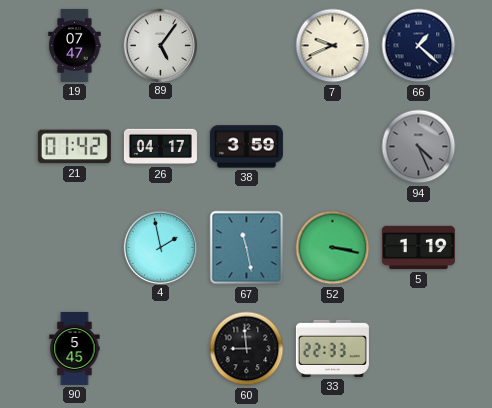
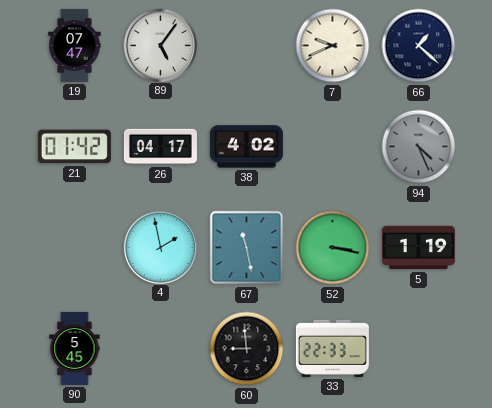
38: 3:59 -> 4:02 (246, 147)
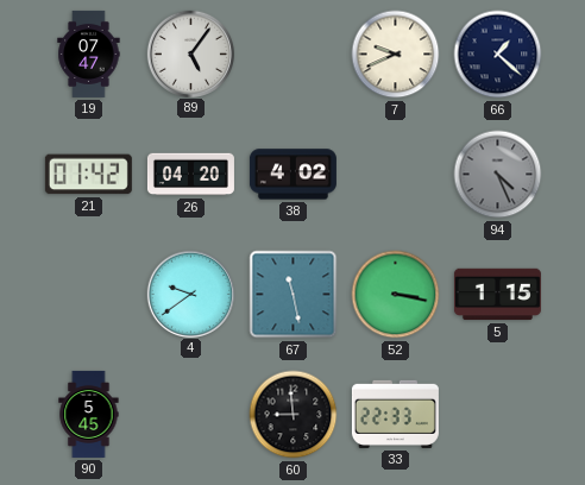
26: 04:17 -> 04:20 (190, 175)
4: 1:58 -> 9:39 (190, 294)
5: 1:19 -> 1:15 (497, 295)
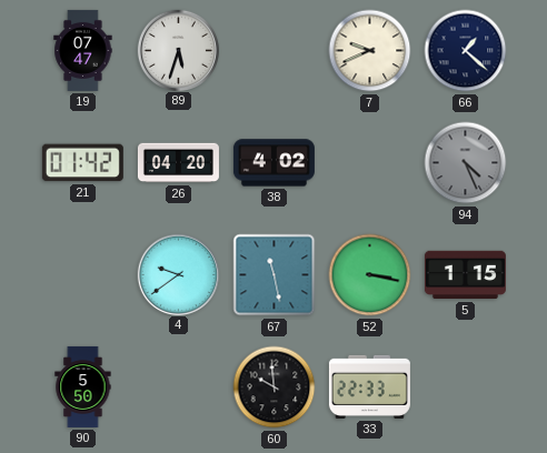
89: 5:06 -> 5:33 (178, 50)
90: 5:45 -> 5:50 (83, 386)
60: 8:59 -> 9:59 (275, 387)
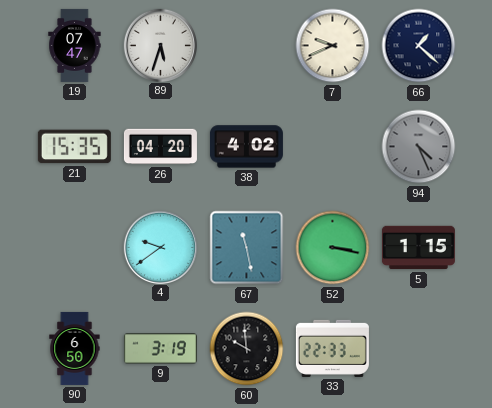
21: 01:42 -> 15:35 (74, 147)
90: 5:50 -> 6:50 (75, 348)
9: none -> 3:19 (160, 349)
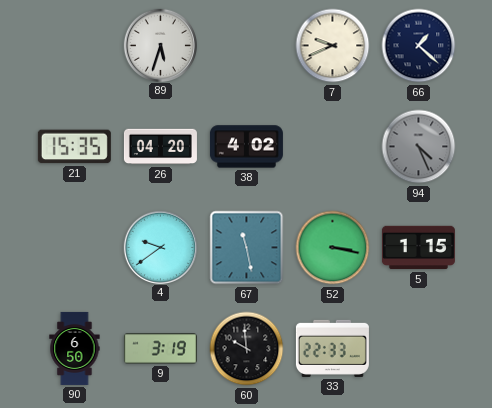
19: 07:47 -> none (75, 45)
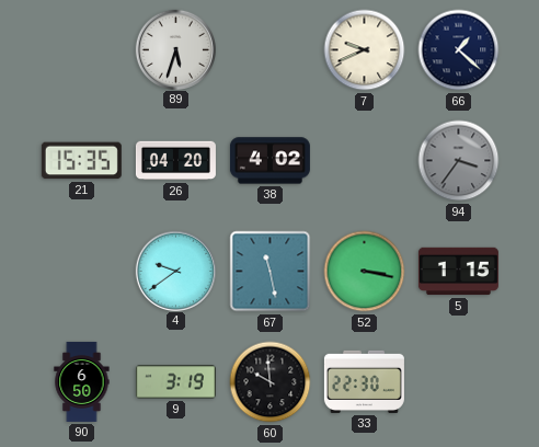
94: 4:26 -> 3:36 (459, 161)
33: 22:33 -> 22:30 (364, 381)
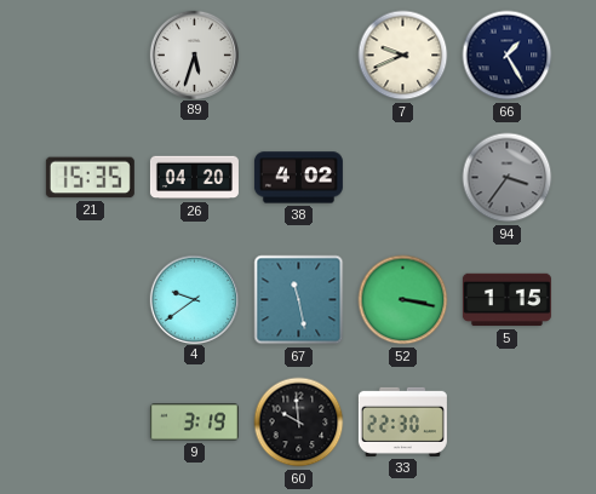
66: 1:22 -> 1:25 (508, 56)
90: 6:50 -> none (82, 381)
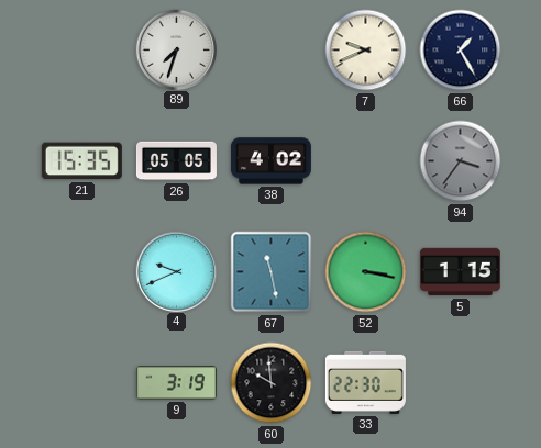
89: 5:33 -> 7:33 (176, 49)
26: 04:20 -> 05:05 (176, 161)
4: 9:39 -> 9:41 (176, 271)
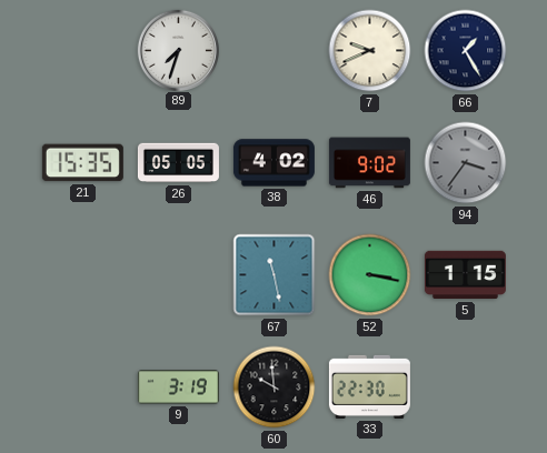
46: none -> 9:02 (369, 163)
4: 9:41 -> none (176, 271)
